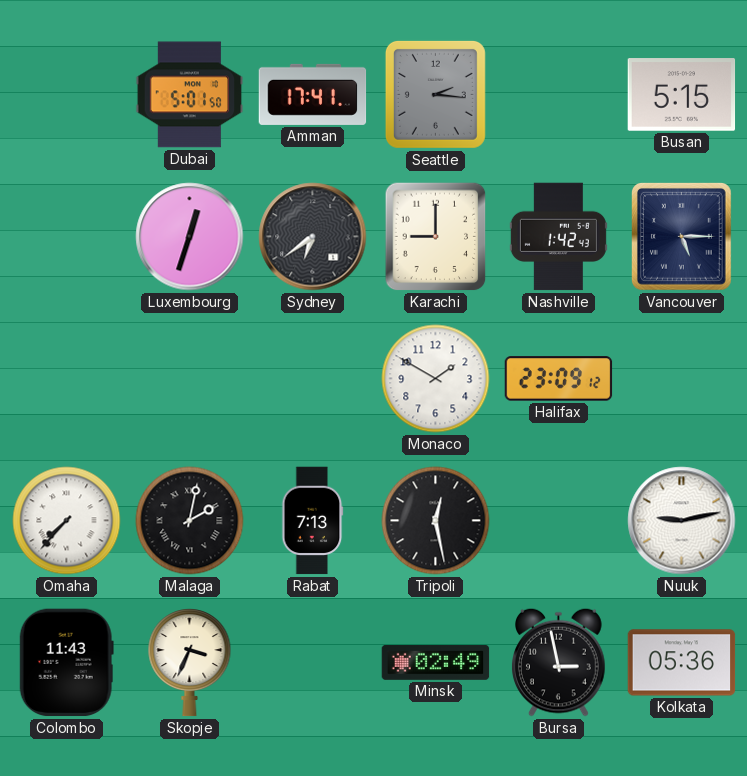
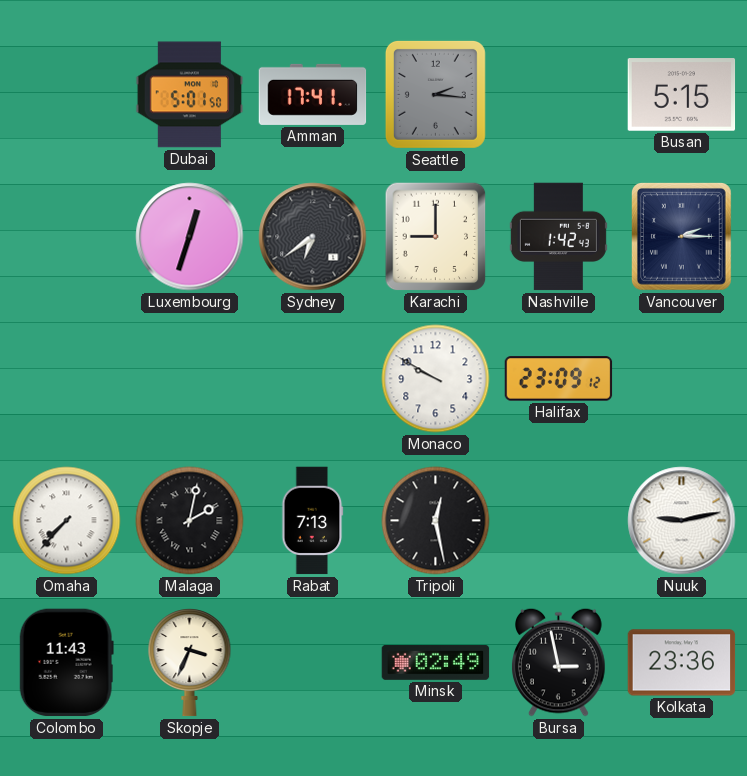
Vancouver: 5:15 -> 2:15 (681, 237)
Monaco: 1:50 -> 9:50 (436, 379)
Kolkata: 05:36 -> 23:36 (682, 663)
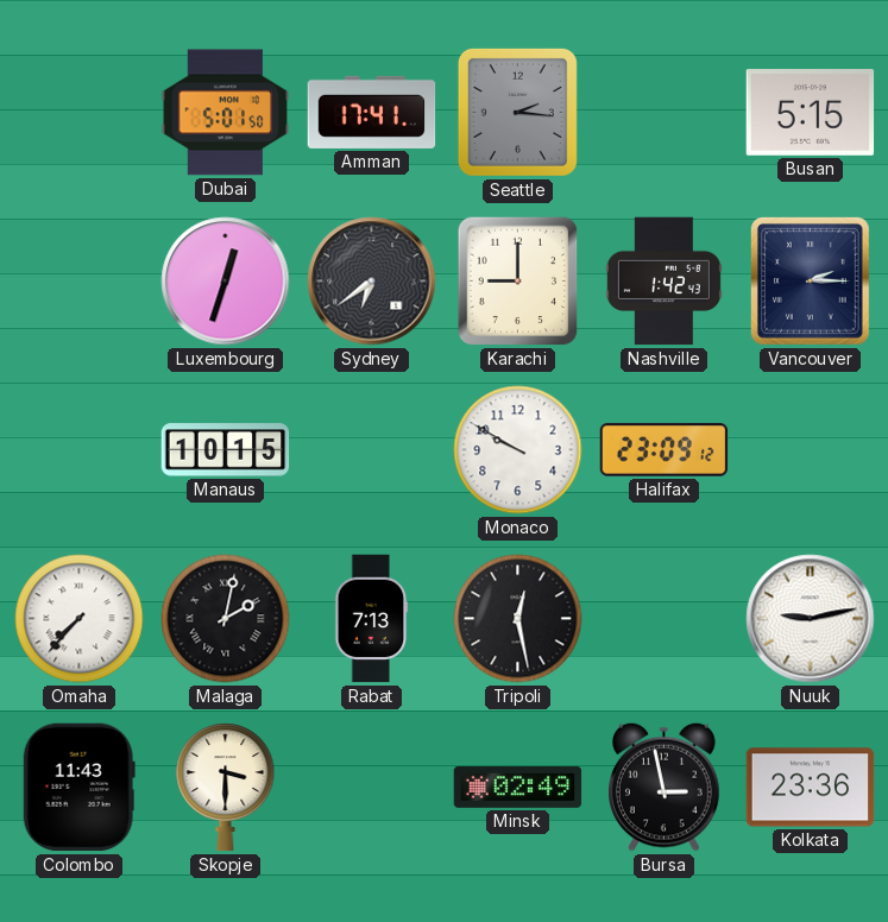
Manaus: none -> 10:15 (226, 450)
Skopje: 3:34 -> 3:30 (226, 788)
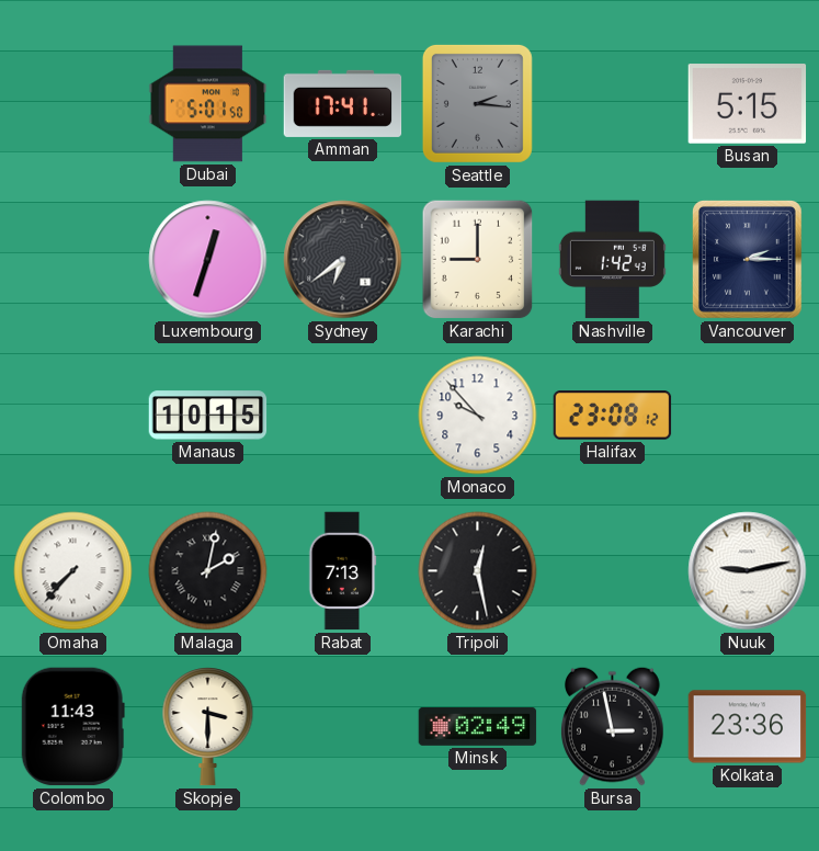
Monaco: 9:50 -> 9:53 (478, 416)
Halifax: 23:09 -> 23:08 (613, 416)
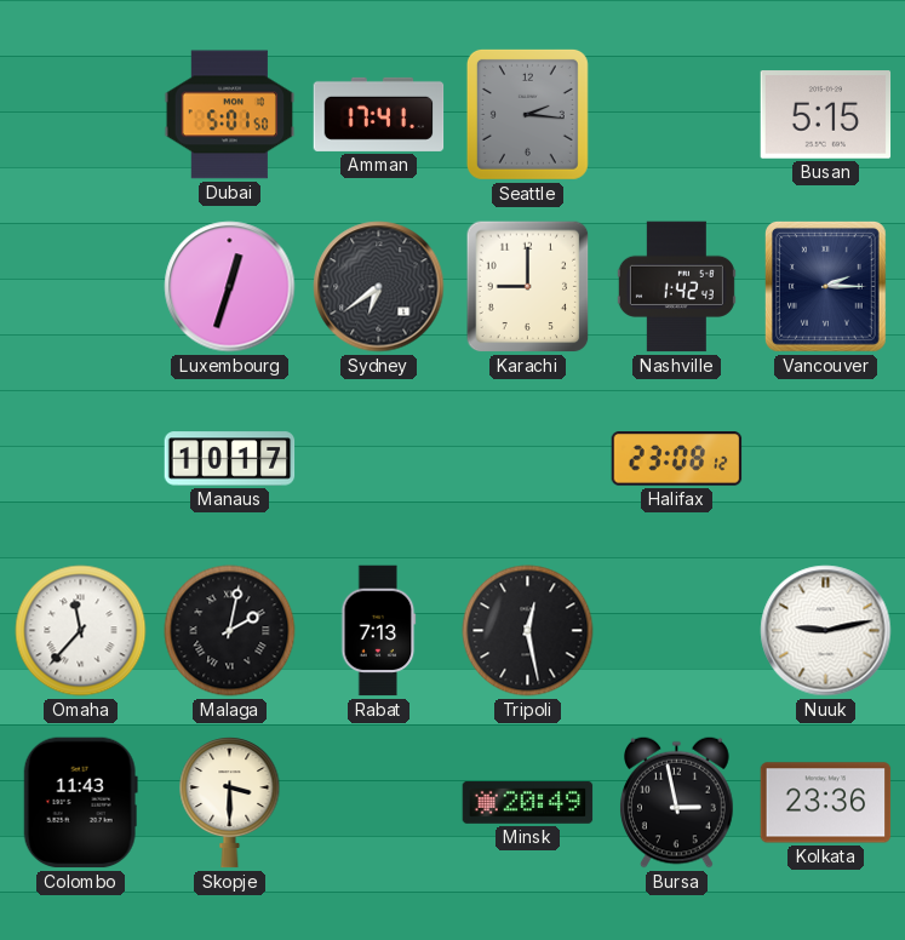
Manaus: 10:15 -> 10:17 (230, 459)
Monaco: 9:53 -> none (478, 416)
Omaha: 7:37 -> 11:37 (81, 631)
Minsk: 02:49 -> 20:49 (528, 802)
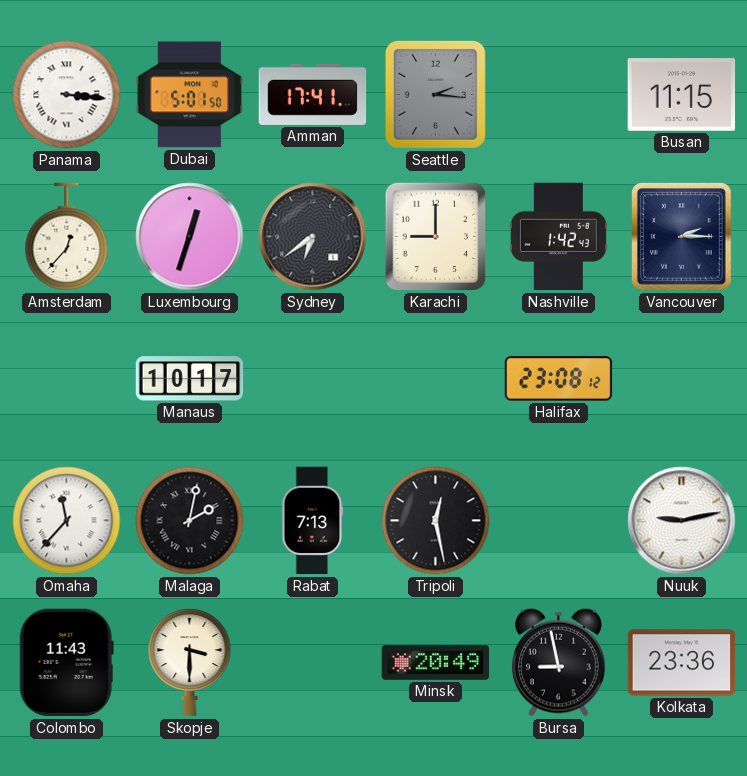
Panama: none -> 3:16 (67, 95)
Busan: 5:15 -> 11:15 (682, 95)
Amsterdam: none -> 12:37 (67, 237)
Bursa: 2:58 -> 8:58 (559, 662)
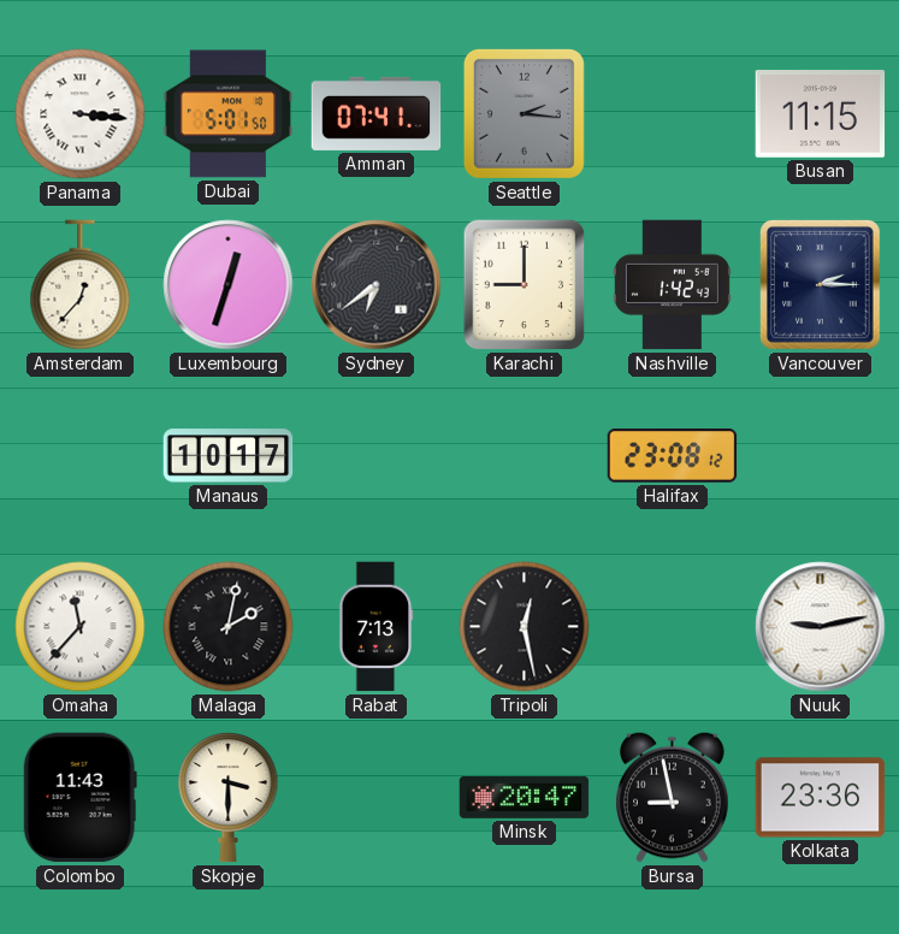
Amman: 17:41 -> 07:41 (377, 113)
Minsk: 20:49 -> 20:47 (525, 797)
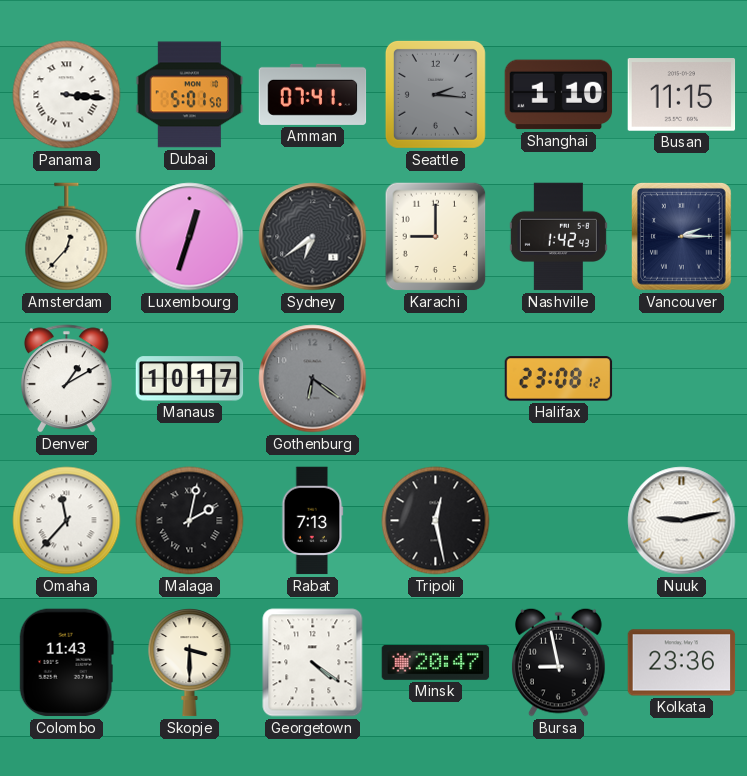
Shanghai: none -> 1:10 (559, 95)
Denver: none -> 1:10 (66, 379)
Gothenburg: none -> 6:21 (313, 379)
Georgetown: none -> 4:21 (313, 663)
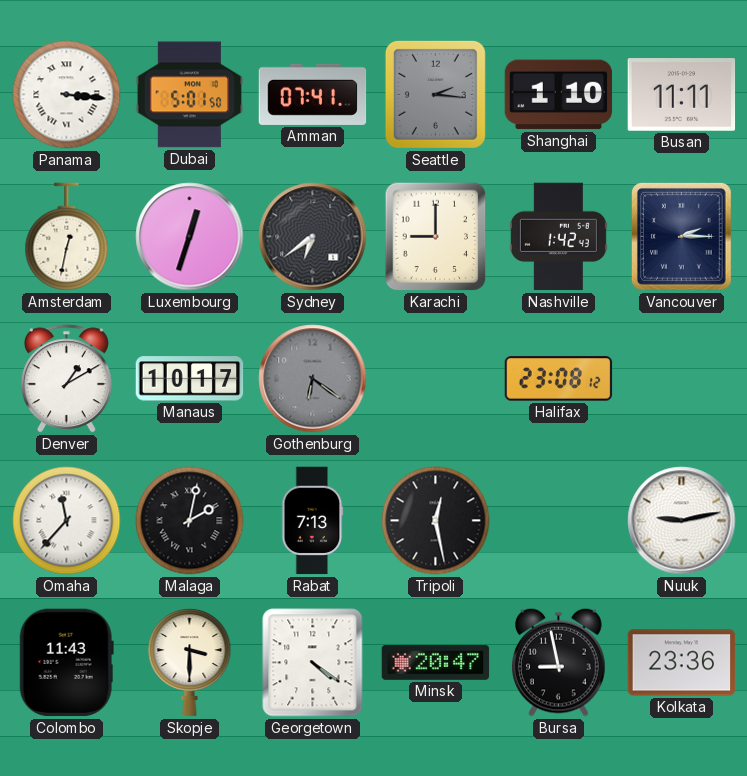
Busan: 11:15 -> 11:11 (682, 95)
Amsterdam: 12:37 -> 12:32 (67, 237)
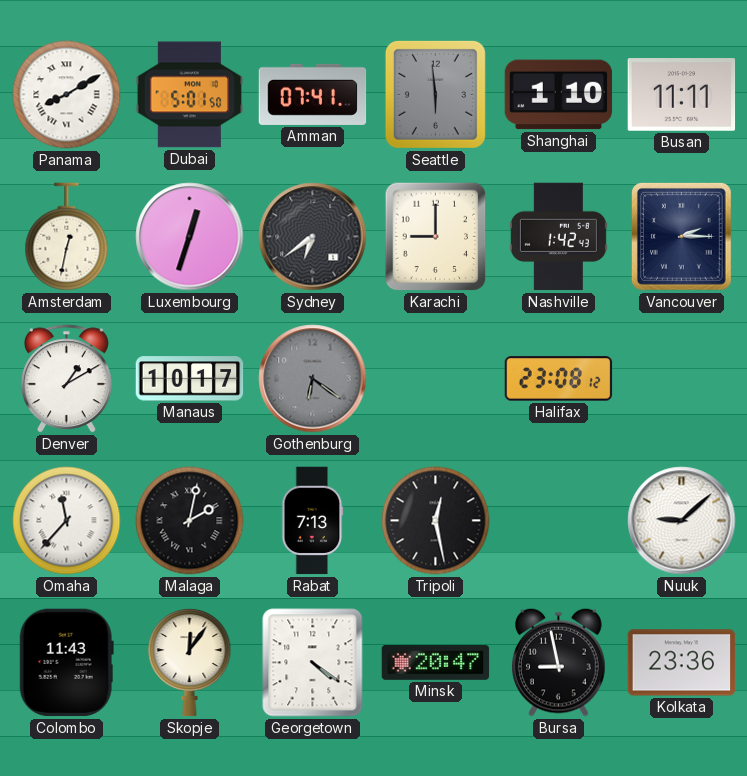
Panama: 3:16 -> 8:10 (67, 95)
Seattle: 2:16 -> 5:59 (435, 94)
Nuuk: 9:13 -> 9:08 (682, 521)
Skopje: 3:30 -> 12:06 (190, 663)
